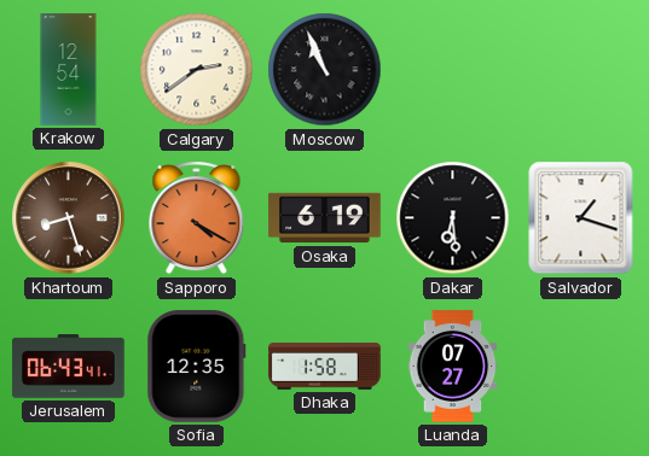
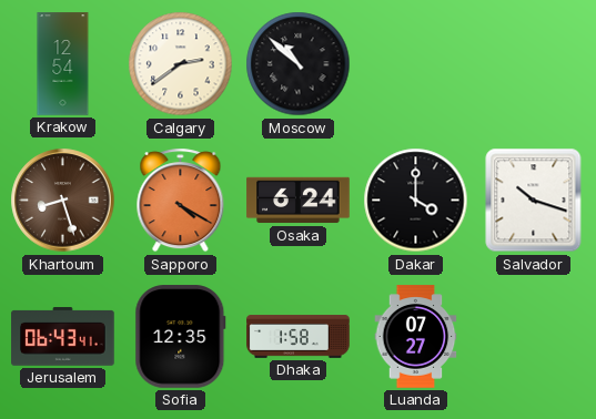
Moscow: 10:56 -> 10:52 (299, 64)
Osaka: 6:19 -> 6:24 (299, 201)
Dakar: 6:29 -> 4:00 (416, 201)
Salvador: 1:18 -> 10:18 (534, 201)
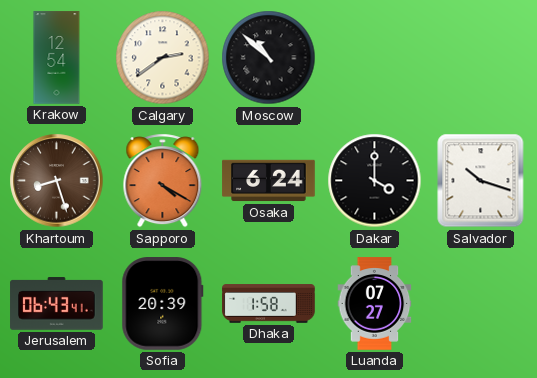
Sofia: 12:35 -> 20:39 (163, 304)
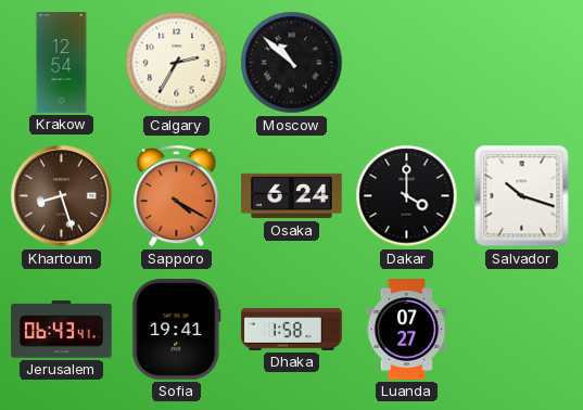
Calgary: 2:39 -> 2:35 (177, 63)
Sofia: 20:39 -> 19:41 (177, 330)
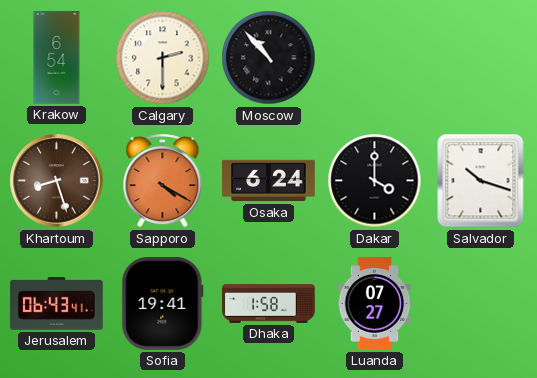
Krakow: 12:54 -> 6:54 (57, 58)
Calgary: 2:35 -> 2:30 (163, 58)
Moscow: 10:52 -> 10:53 (269, 58)
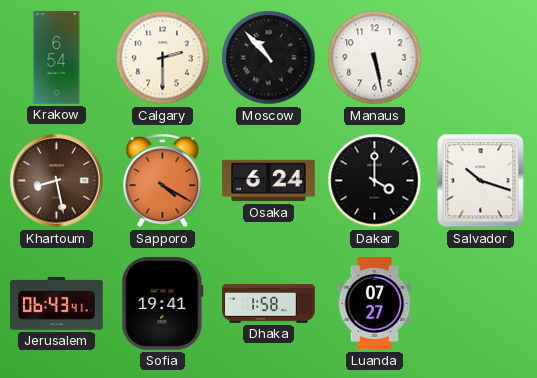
Manaus: none -> 5:28 (375, 58)
Khartoum: 8:27 -> 8:28 (57, 181)
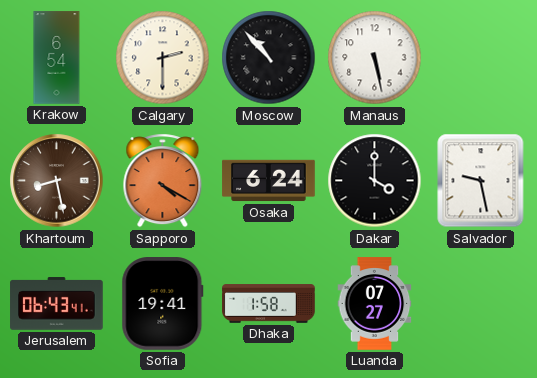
Salvador: 10:18 -> 9:28 (481, 181)
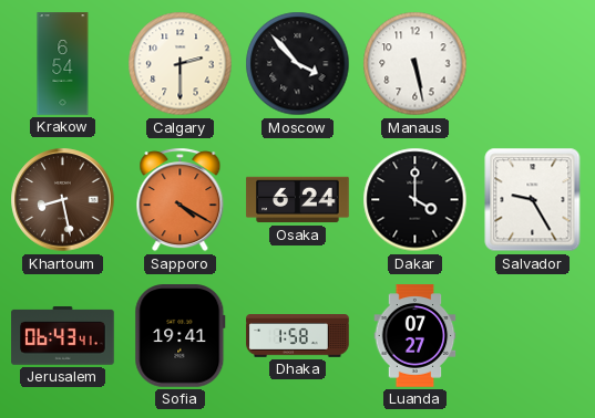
Moscow: 10:53 -> 3:53 (298, 64)
Salvador: 9:28 -> 9:25 (533, 200)
